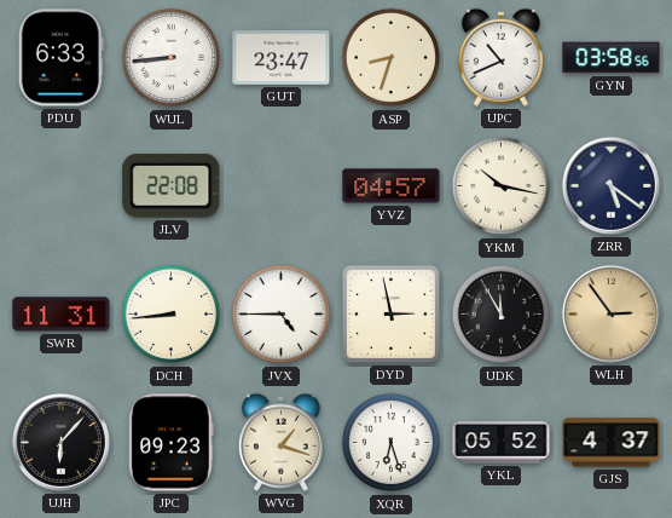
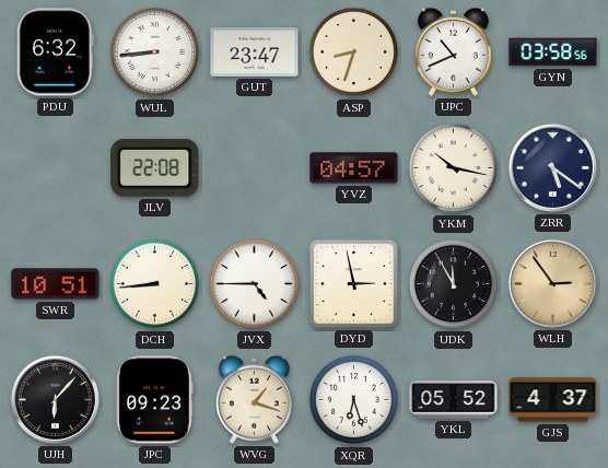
PDU: 6:33 -> 6:32 (55, 52)
SWR: 11:31 -> 10:51 (56, 284)
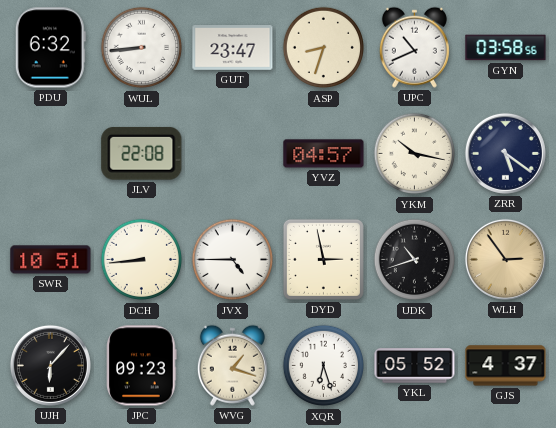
UDK: 11:55 -> 10:42 (415, 260)
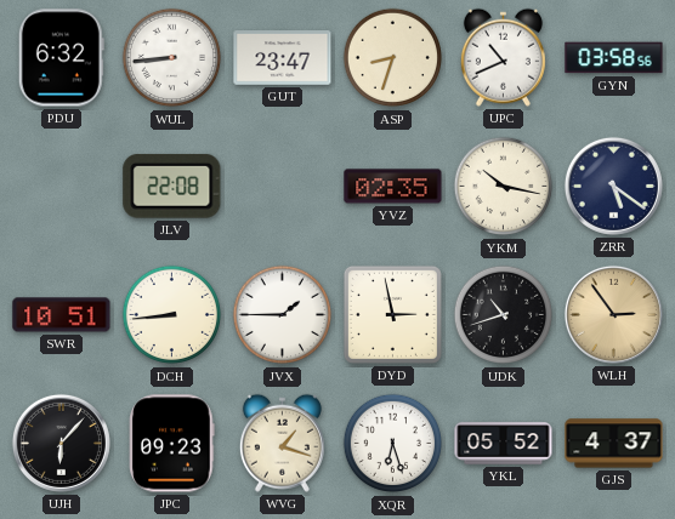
YVZ: 04:57 -> 02:35 (393, 187)
JVX: 4:45 -> 1:45 (283, 315)
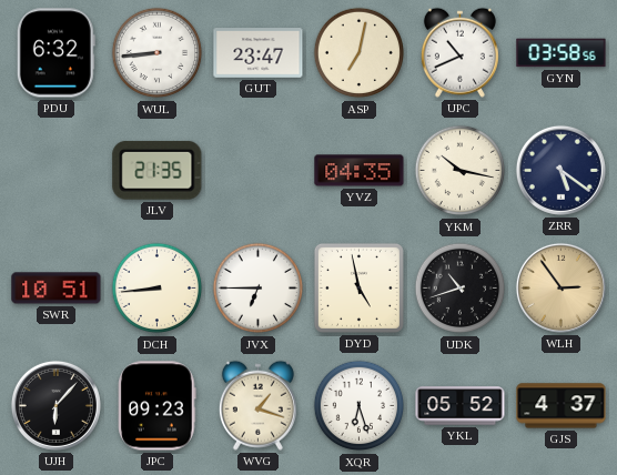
ASP: 8:33 -> 7:02 (360, 53)
JLV: 22:08 -> 21:35 (158, 170)
YVZ: 02:35 -> 04:35 (360, 171)
JVX: 1:45 -> 6:45 (259, 289)
DYD: 2:58 -> 4:58 (358, 287)
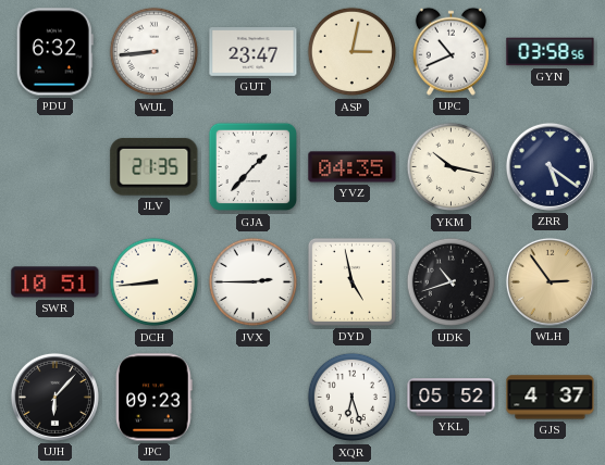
ASP: 7:02 -> 3:02 (353, 52)
GJA: none -> 1:37 (254, 167)
JVX: 6:45 -> 2:45 (254, 282)
WVG: 1:18 -> none (257, 405)
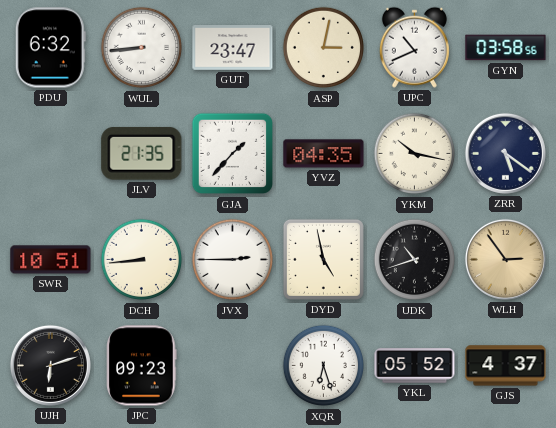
UJH: 6:07 -> 6:12 (50, 365)
